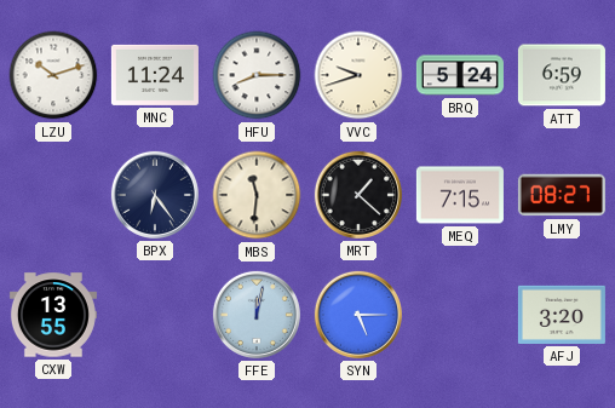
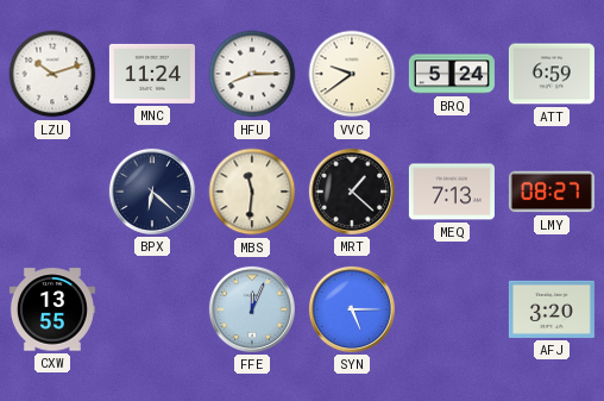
VVC: 9:42 -> 9:39 (352, 74)
BPX: 6:24 -> 6:22 (152, 192)
MEQ: 7:15 -> 7:13 (452, 192)
FFE: 12:02 -> 12:04 (252, 309)
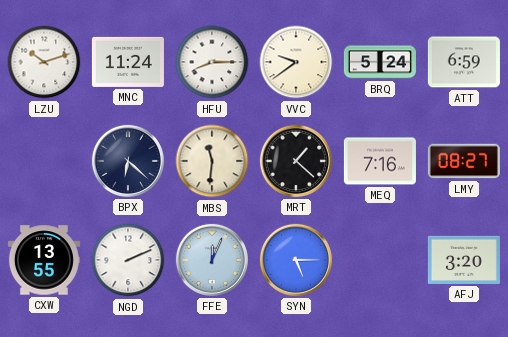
MEQ: 7:13 -> 7:16 (380, 161)
NGD: none -> 2:11 (128, 260)
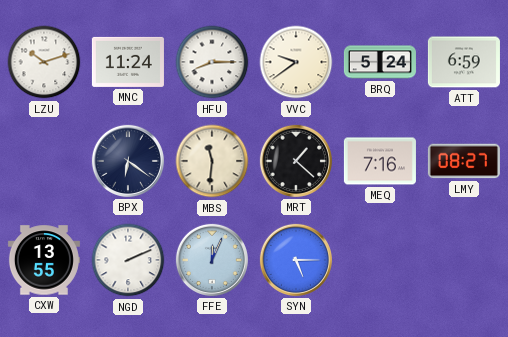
BPX: 6:22 -> 6:21 (128, 161)
AFJ: 3:20 -> none (464, 260)
